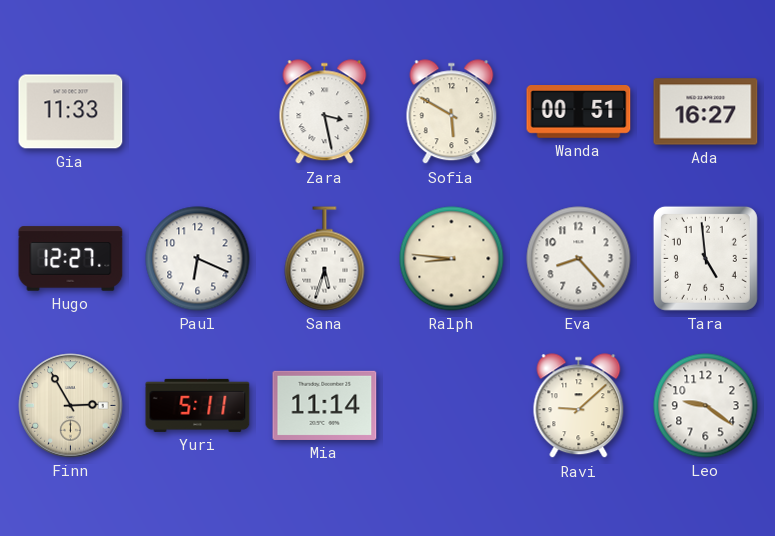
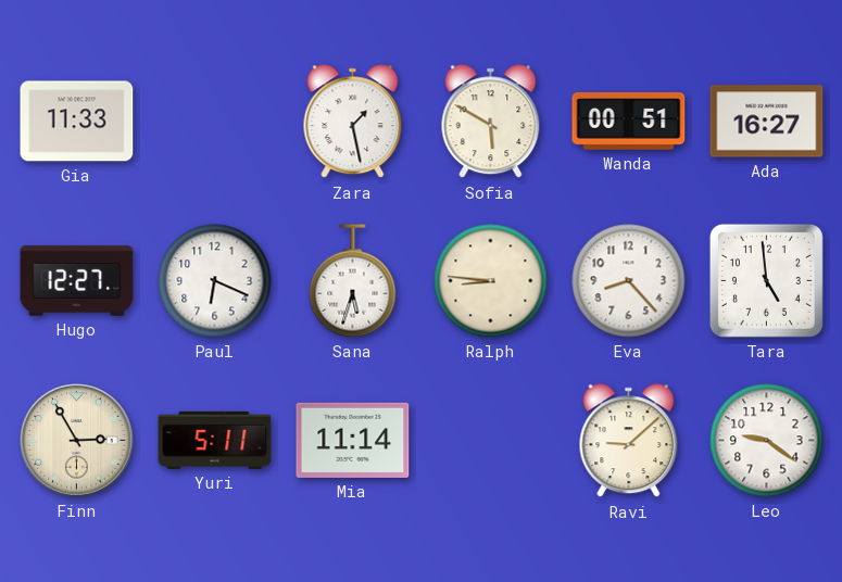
Zara: 3:28 -> 1:28 (353, 122)
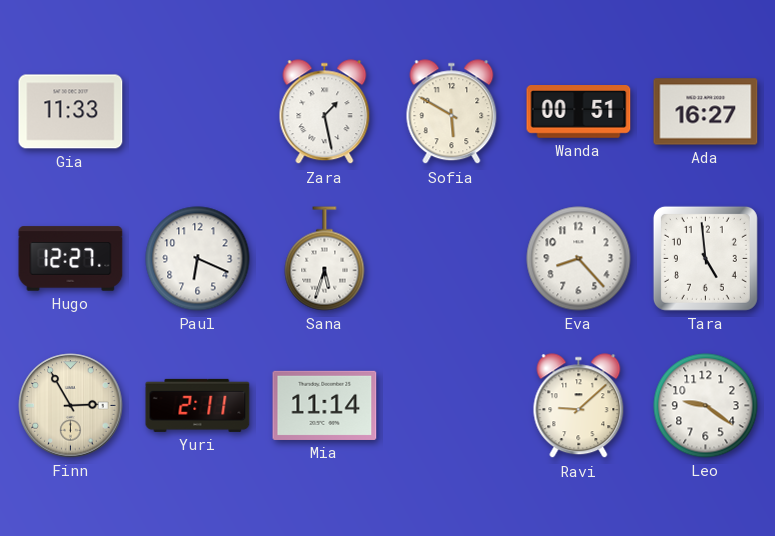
Ralph: 8:46 -> none (491, 281)
Yuri: 5:11 -> 2:11 (198, 405)
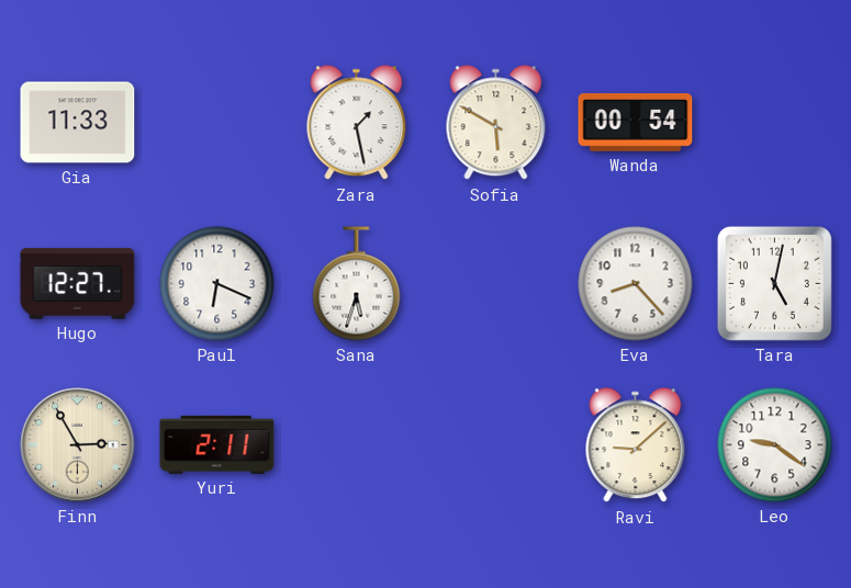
Wanda: 00:51 -> 00:54 (636, 123)
Ada: 16:27 -> none (706, 112)
Tara: 4:59 -> 5:02 (774, 283)
Mia: 11:14 -> none (325, 405)
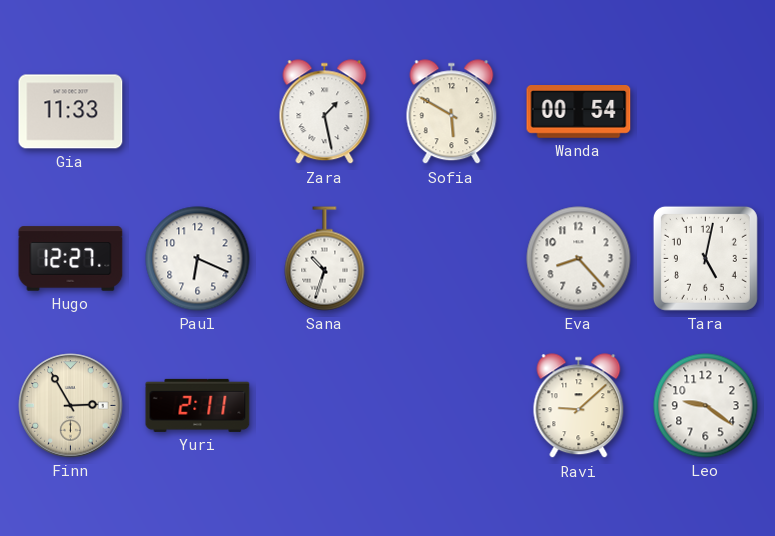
Sana: 5:33 -> 10:33 (325, 259)
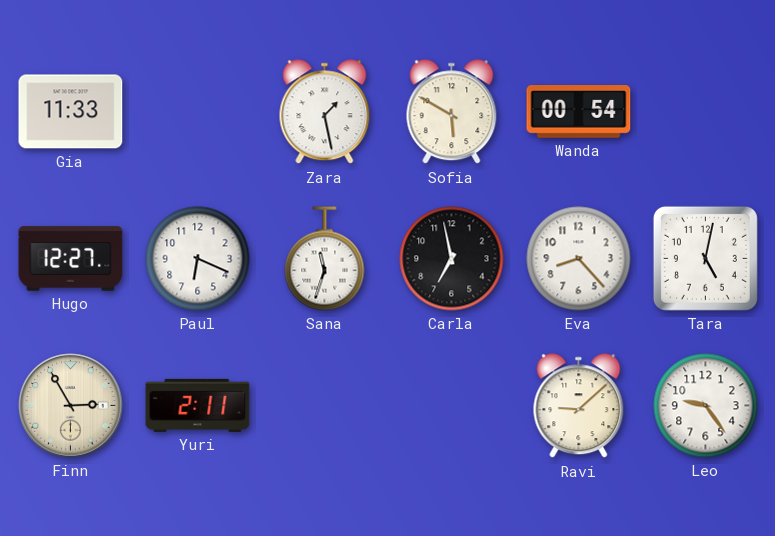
Sana: 10:33 -> 11:33 (325, 259)
Carla: none -> 6:58 (452, 259)
Leo: 9:21 -> 9:24 (706, 406)
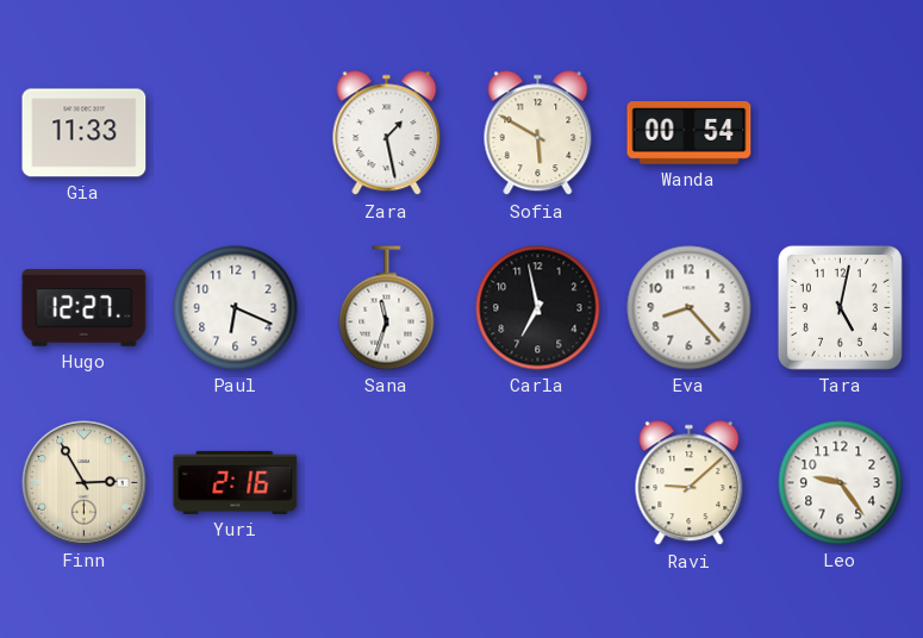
Yuri: 2:11 -> 2:16 (236, 482)
